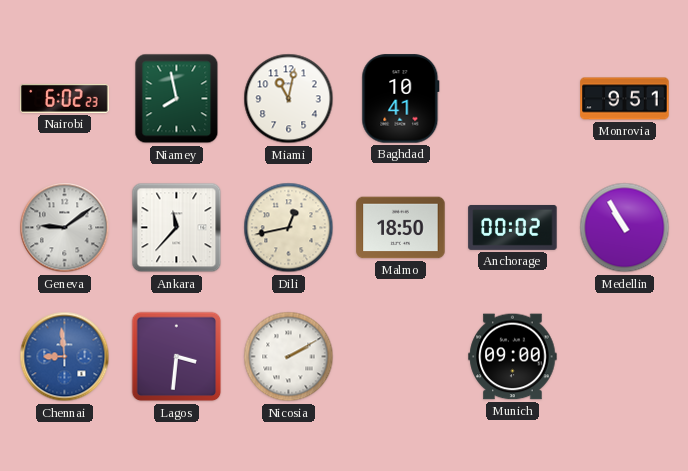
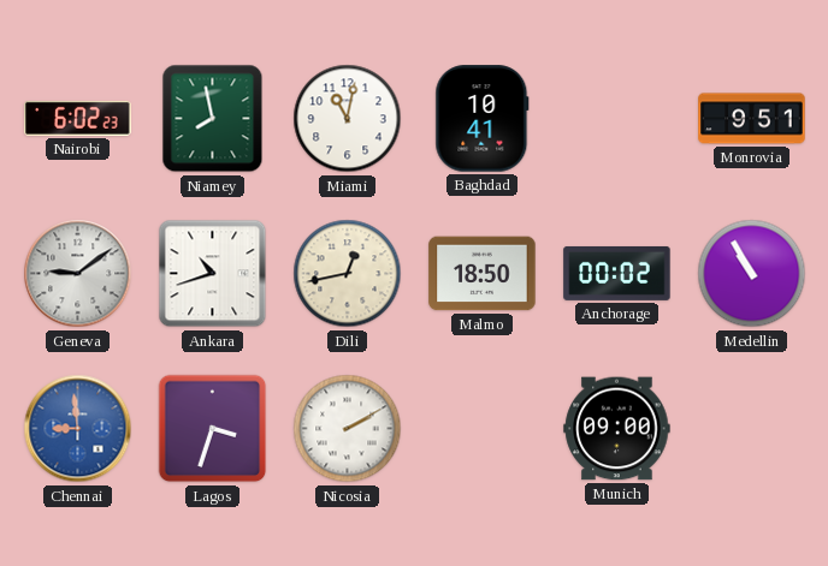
Ankara: 11:37 -> 10:42 (213, 274)
Lagos: 3:31 -> 3:33 (213, 429)
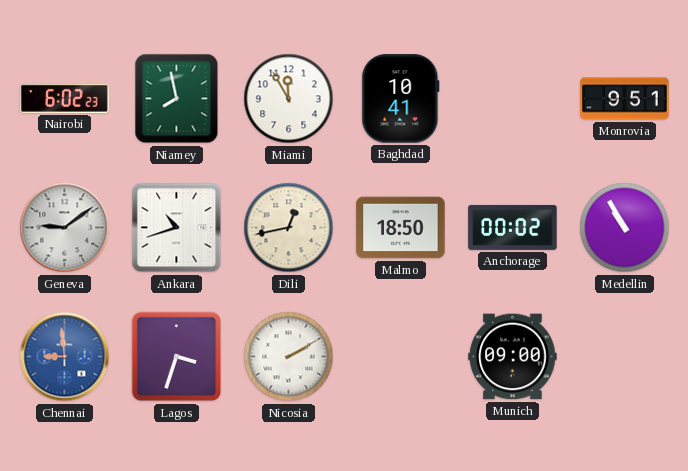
Miami: 11:02 -> 11:55 (289, 99)
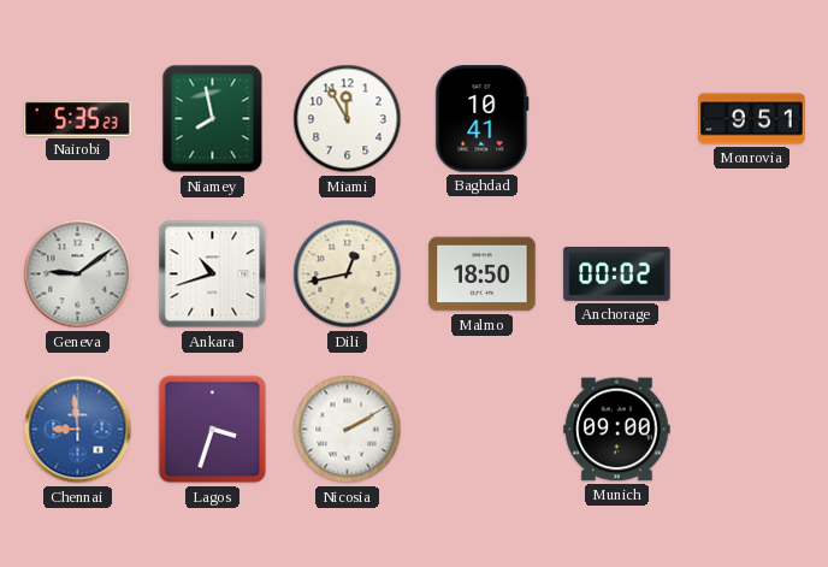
Nairobi: 6:02 -> 5:35 (78, 118)
Medellin: 10:55 -> none (625, 228)
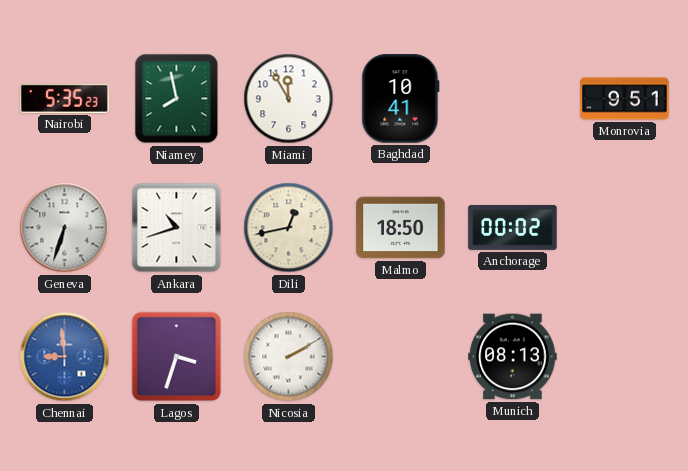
Geneva: 9:09 -> 6:33 (65, 228)
Munich: 09:00 -> 08:13 (513, 357)
